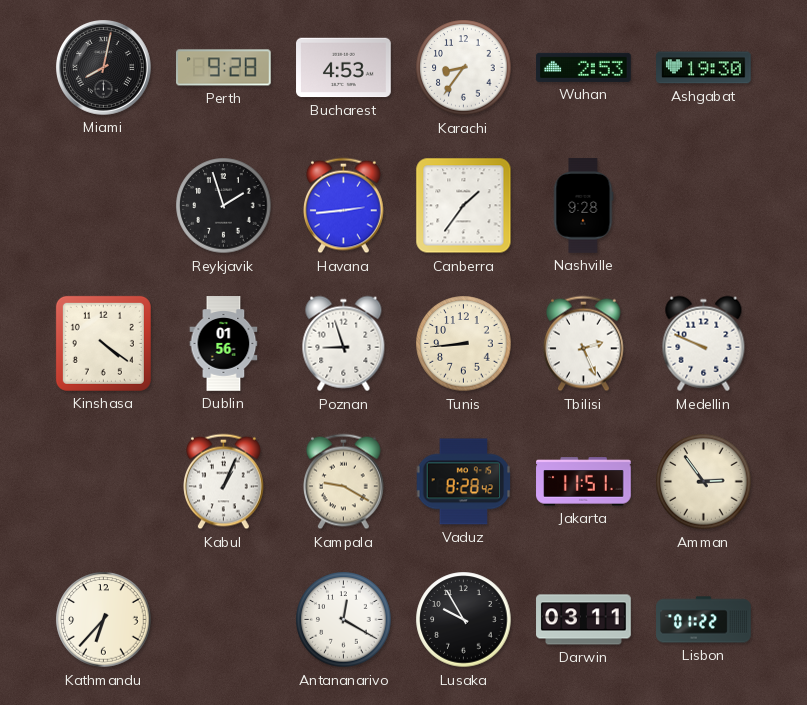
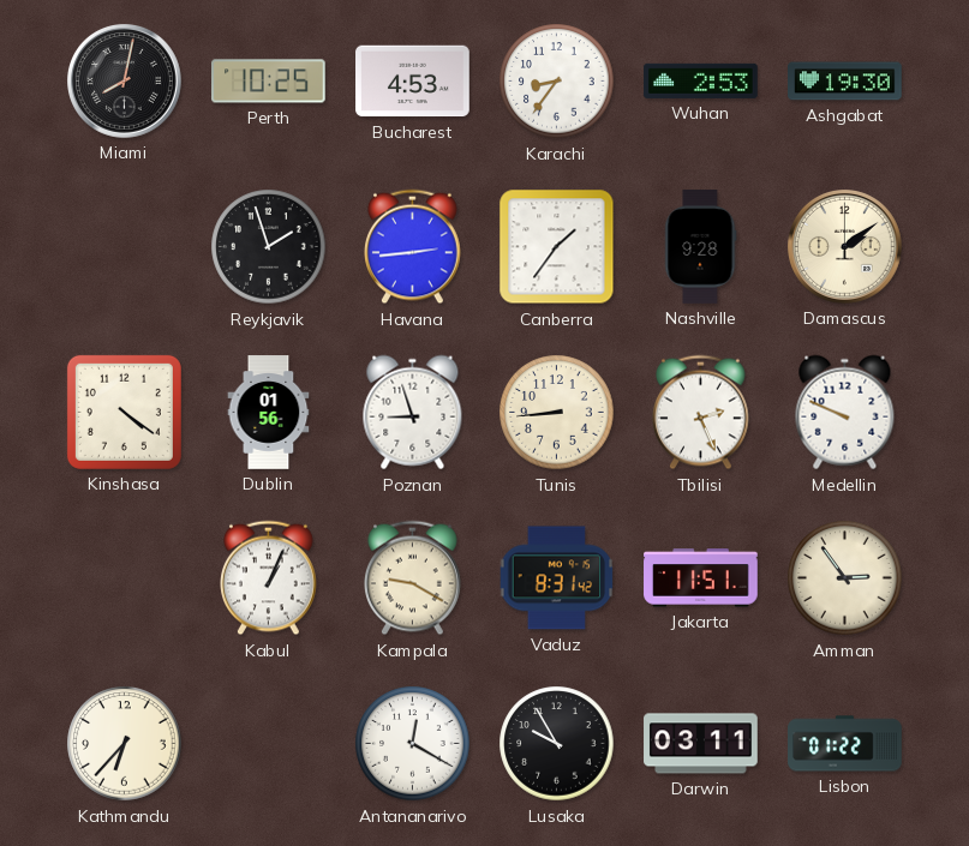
Perth: 9:28 -> 10:25 (269, 82)
Damascus: none -> 2:09 (845, 247)
Vaduz: 8:28 -> 8:31 (557, 578)
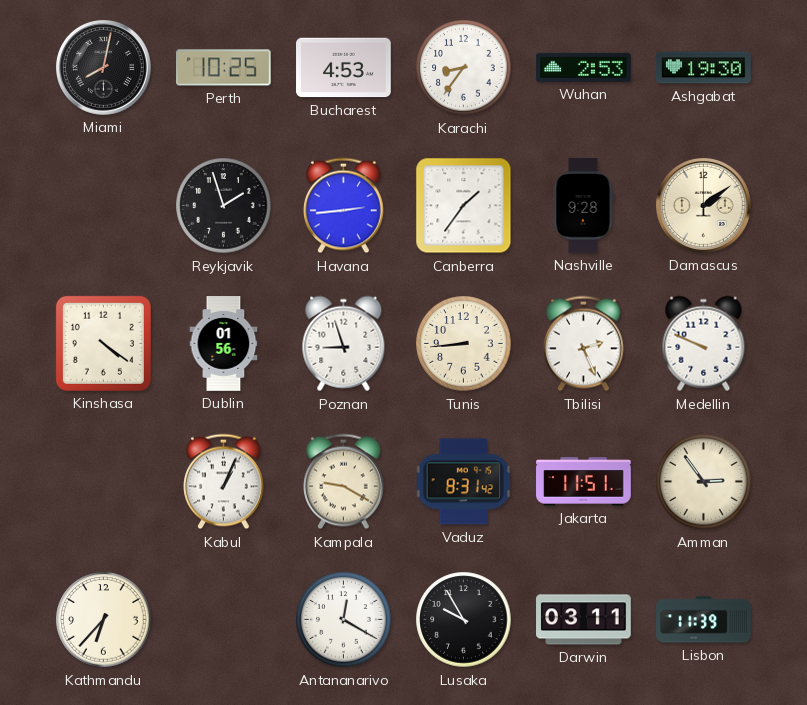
Lisbon: 01:22 -> 11:39 (704, 620)
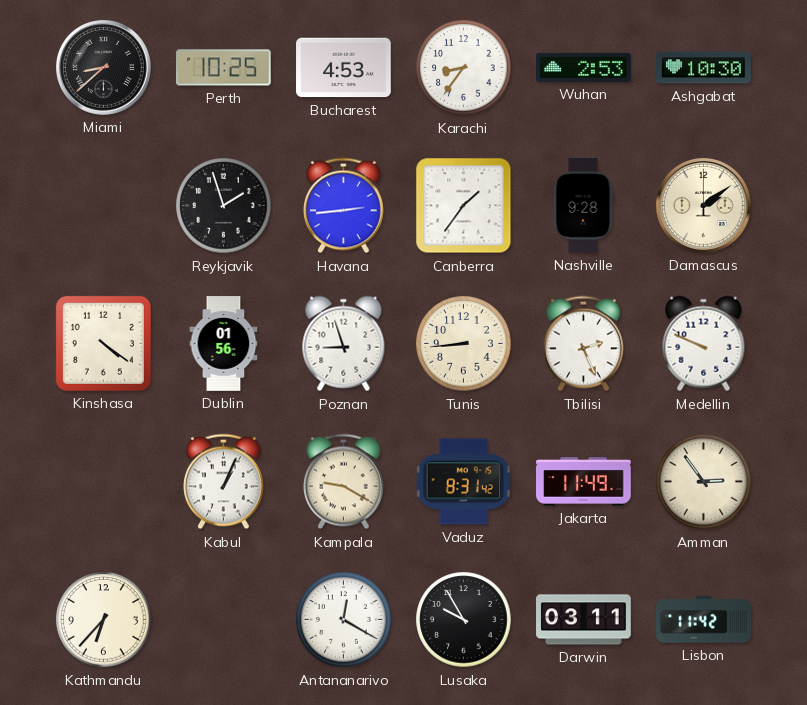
Miami: 8:02 -> 8:38 (104, 68)
Ashgabat: 19:30 -> 10:30 (704, 68)
Jakarta: 11:51 -> 11:49 (584, 482)
Lisbon: 11:39 -> 11:42 (704, 620)
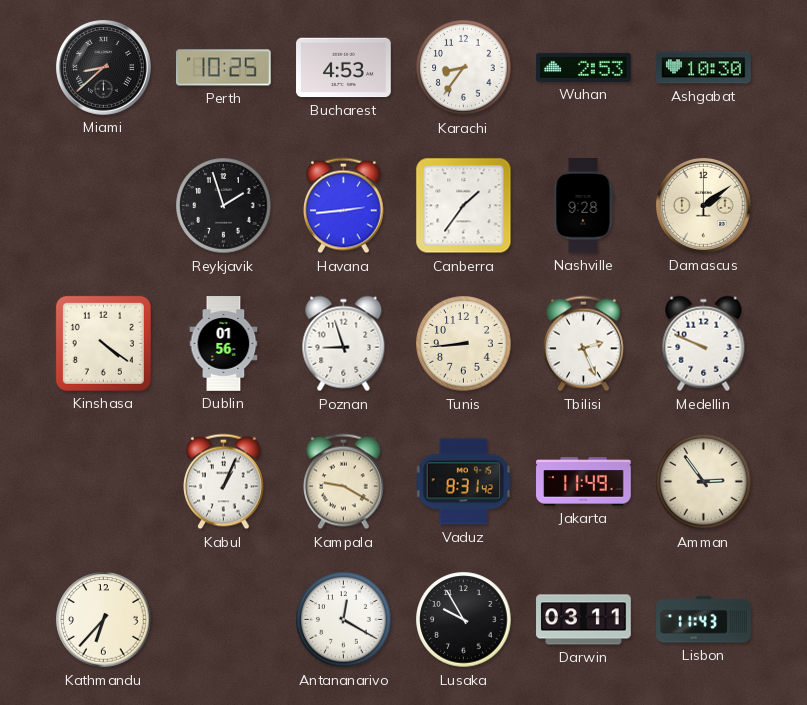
Lisbon: 11:42 -> 11:43 (704, 620)
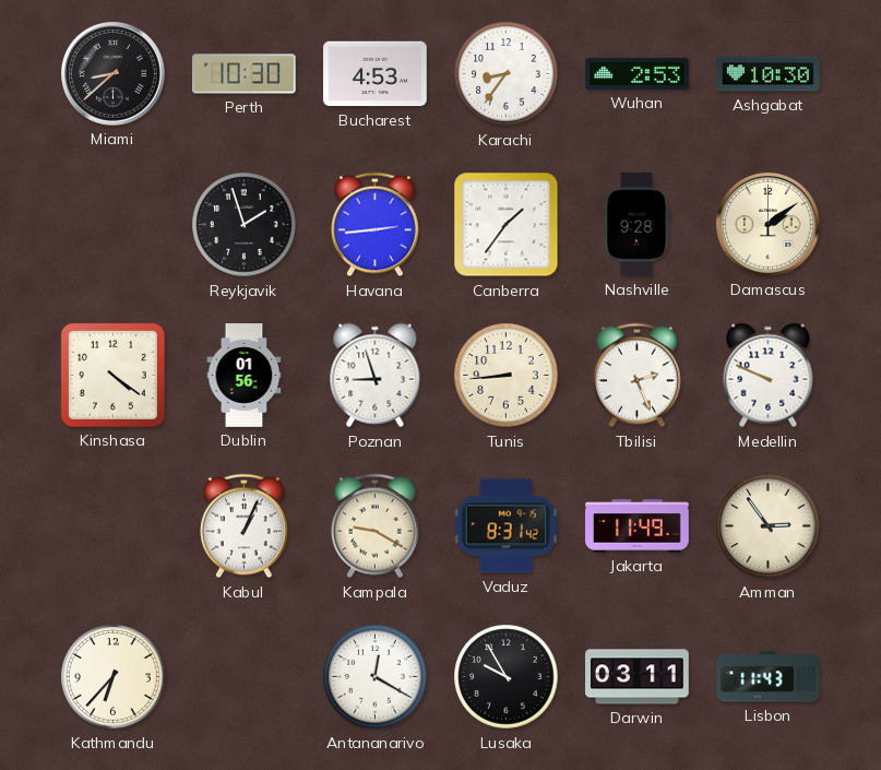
Perth: 10:25 -> 10:30 (245, 74)
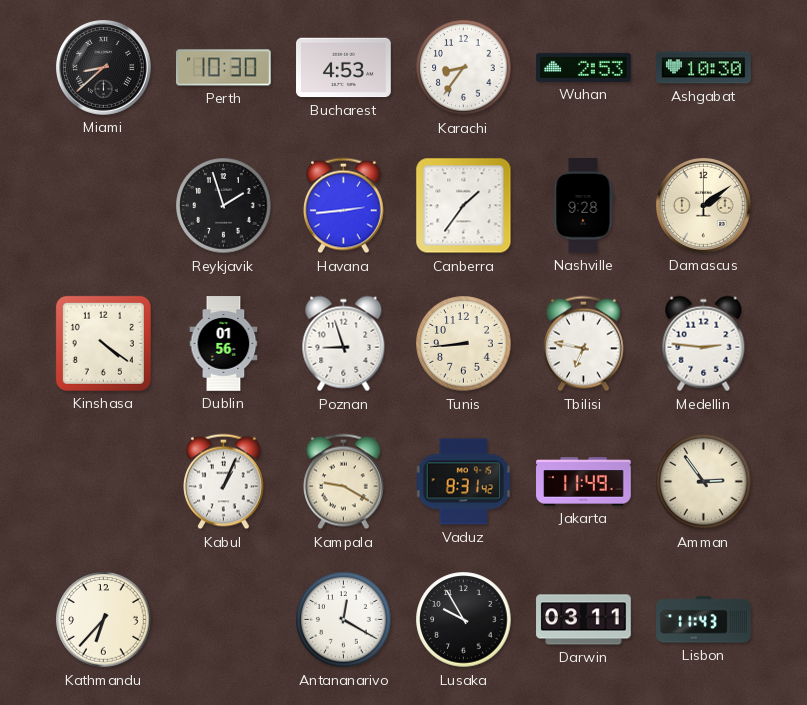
Tbilisi: 2:26 -> 6:47 (584, 344)
Medellin: 9:49 -> 2:46 (704, 344)
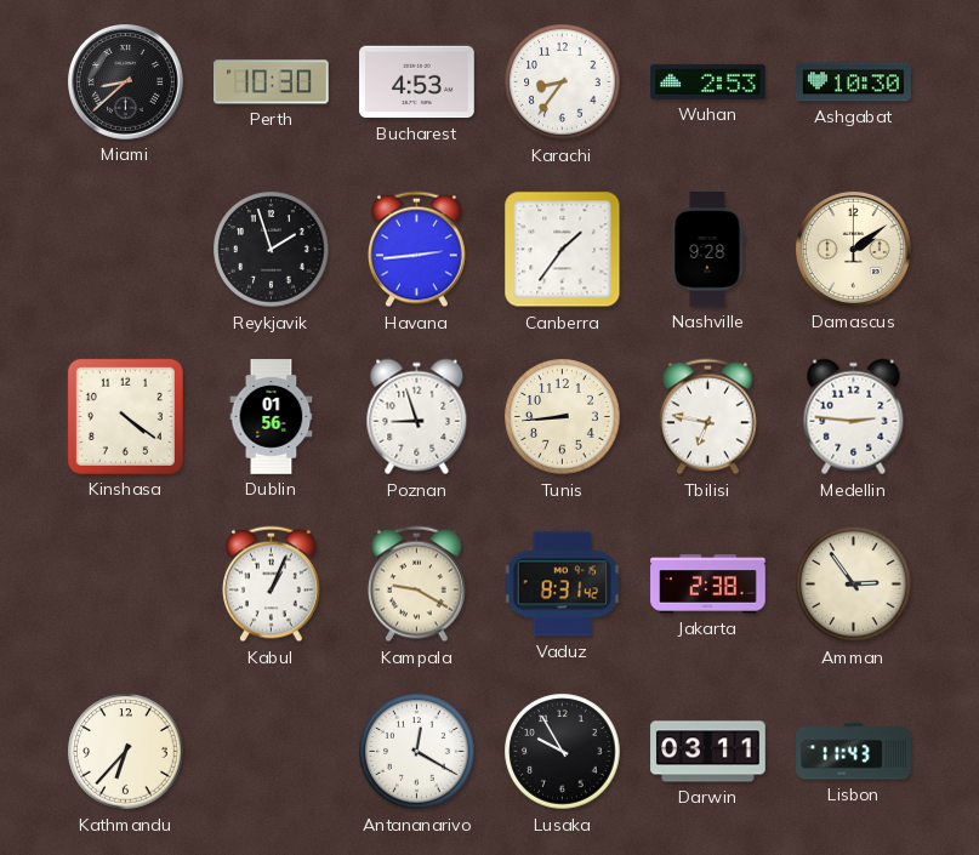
Jakarta: 11:49 -> 2:38 (708, 585)
